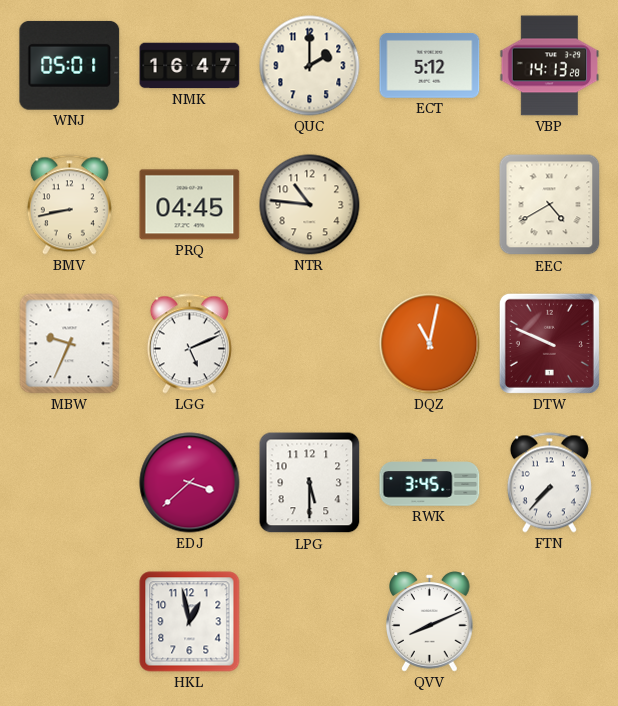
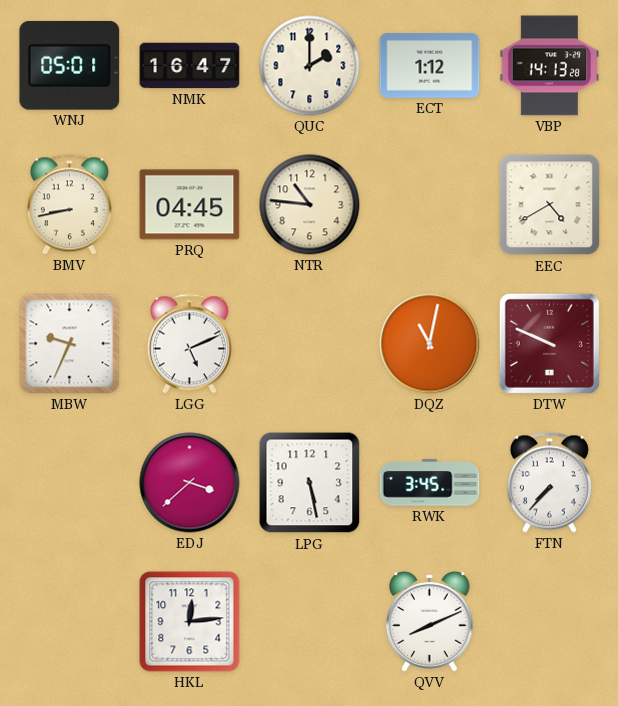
ECT: 5:12 -> 1:12 (430, 66)
LPG: 5:30 -> 5:28 (310, 483)
HKL: 12:58 -> 12:14 (190, 622)
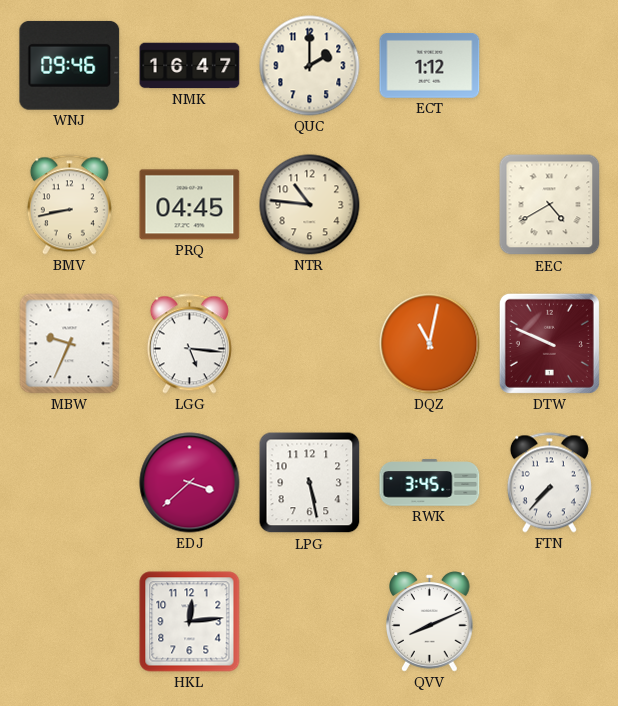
WNJ: 05:01 -> 09:46 (70, 65)
VBP: 14:13 -> none (550, 66)
LGG: 5:11 -> 5:16 (189, 344)
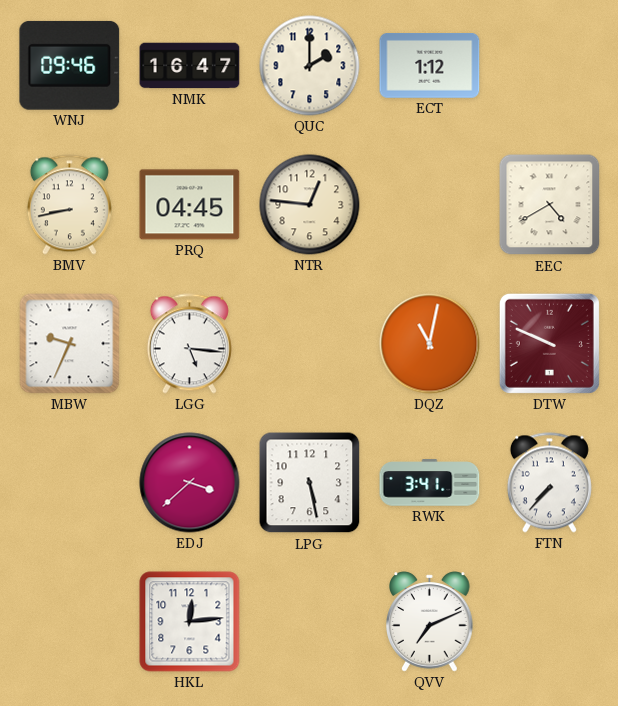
NTR: 10:46 -> 12:46 (310, 205)
RWK: 3:45 -> 3:41 (430, 483)
QVV: 8:11 -> 7:11 (430, 622)
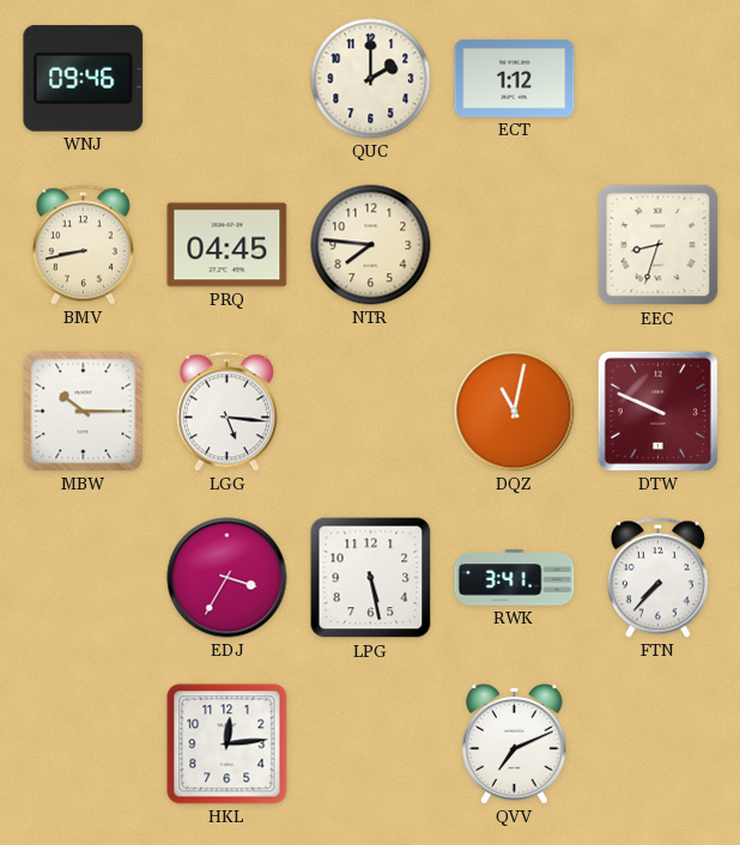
NMK: 16:47 -> none (190, 66)
NTR: 12:46 -> 7:46 (371, 245)
EEC: 4:40 -> 8:33 (659, 245)
MBW: 9:34 -> 10:15 (84, 412)
EDJ: 3:38 -> 3:35 (228, 578)
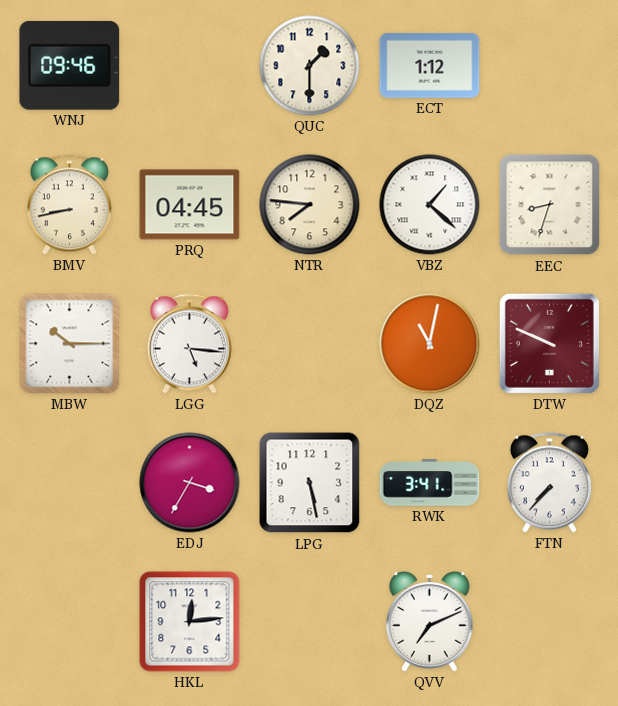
QUC: 2:00 -> 1:30 (310, 66)
VBZ: none -> 1:22 (430, 205)
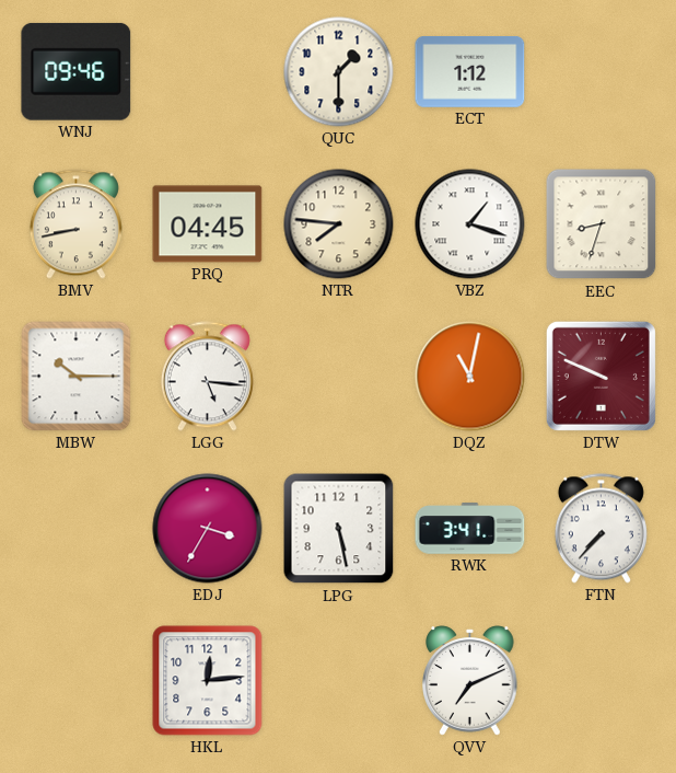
VBZ: 1:22 -> 1:18 (470, 224)
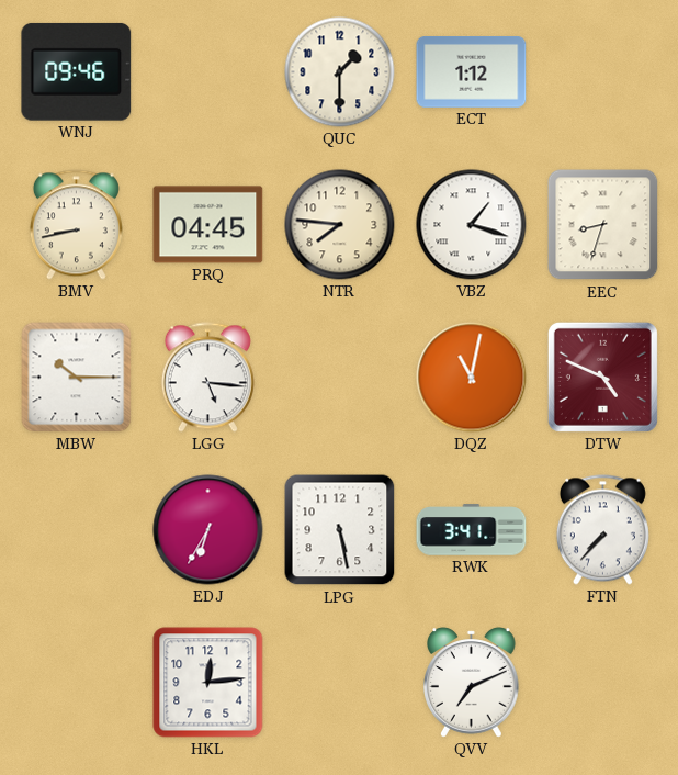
DTW: 9:49 -> 4:49 (602, 377)
EDJ: 3:35 -> 6:35 (208, 530)
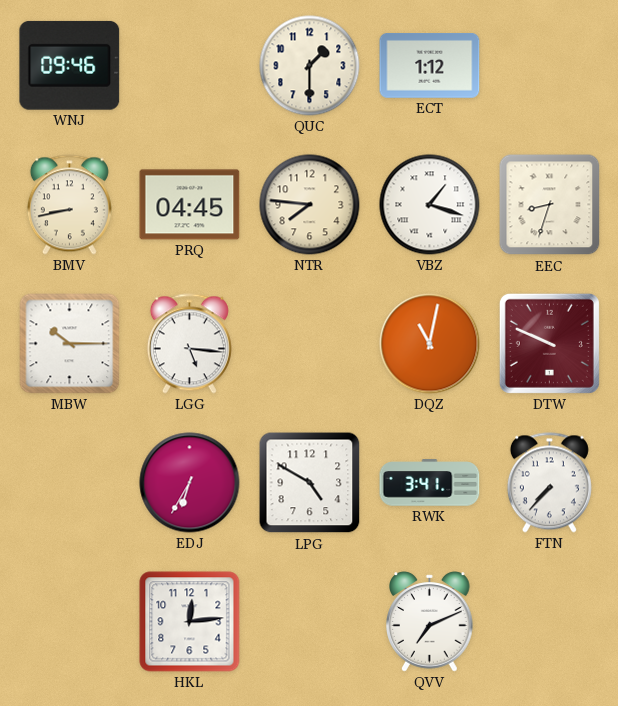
DTW: 4:49 -> 9:49 (549, 343)
LPG: 5:28 -> 4:50 (310, 483)
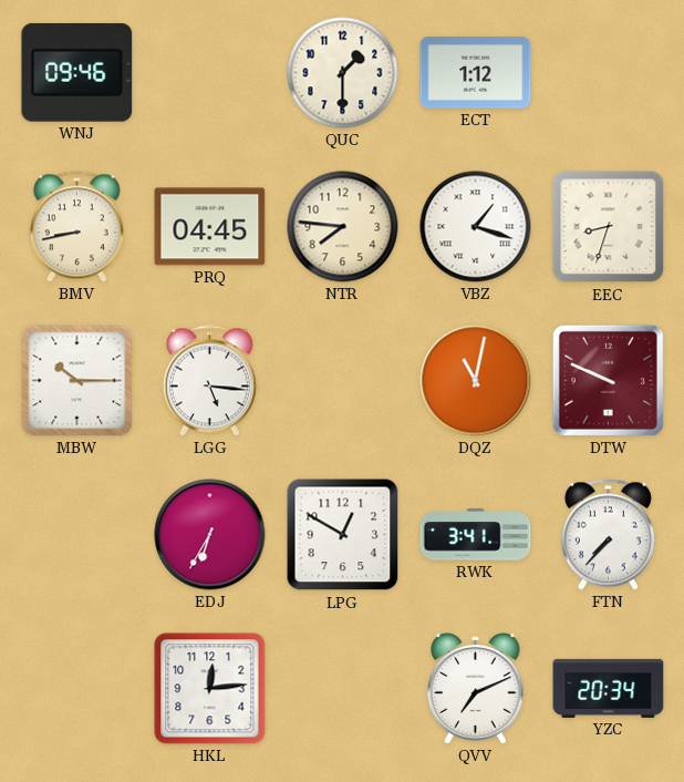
LPG: 4:50 -> 12:50 (343, 535)
YZC: none -> 20:34 (609, 688)
